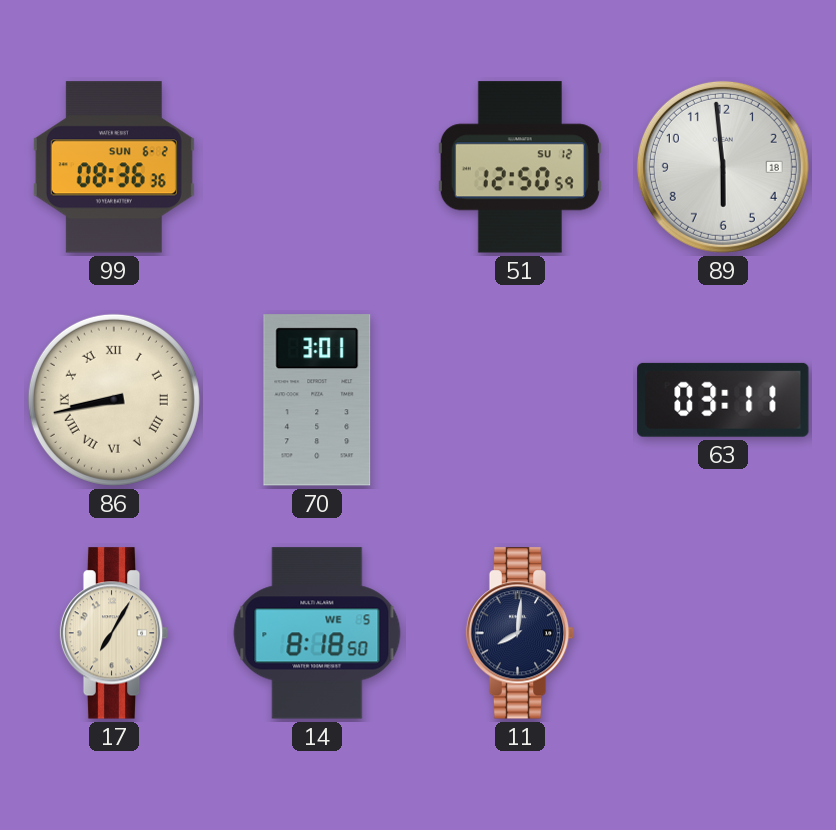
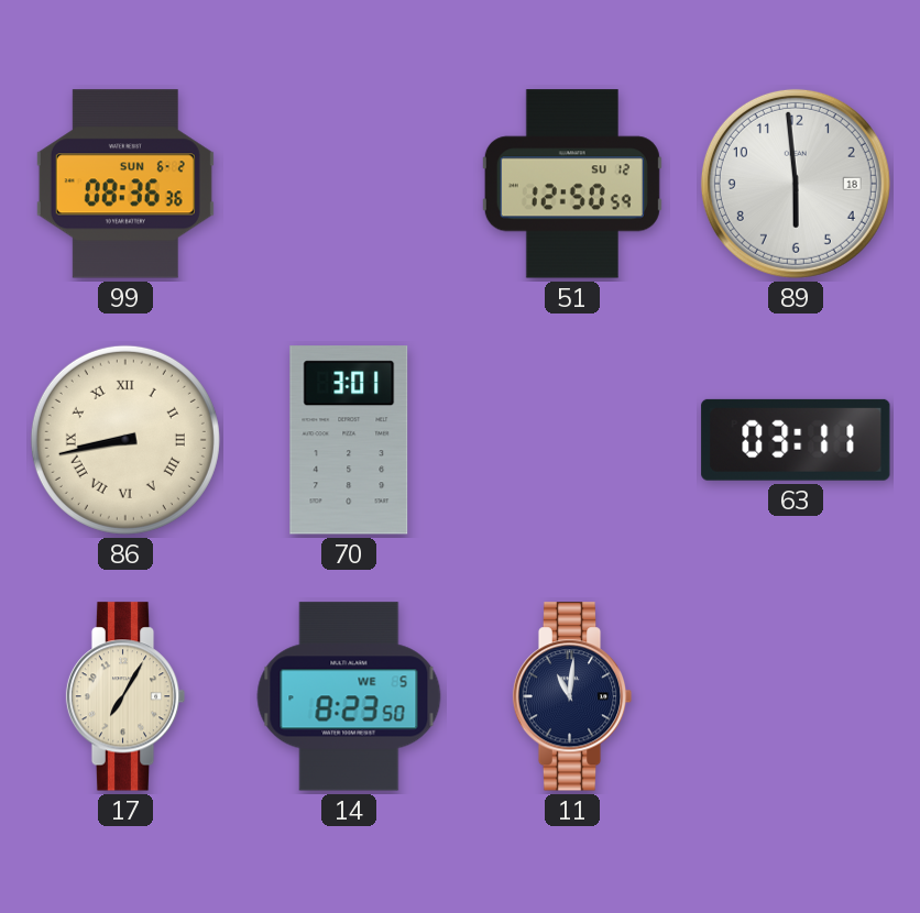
14: 8:18 -> 8:23 (349, 696)
11: 8:01 -> 11:01 (572, 696)
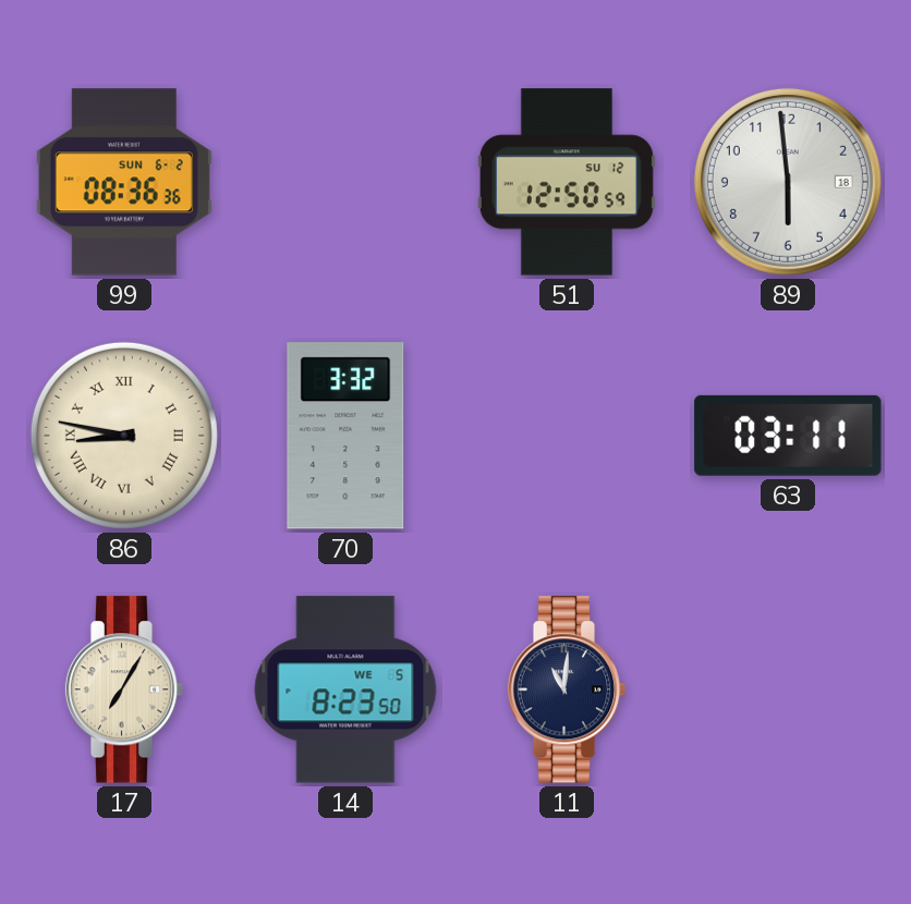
86: 8:43 -> 8:47 (124, 436)
70: 3:01 -> 3:32 (345, 436)
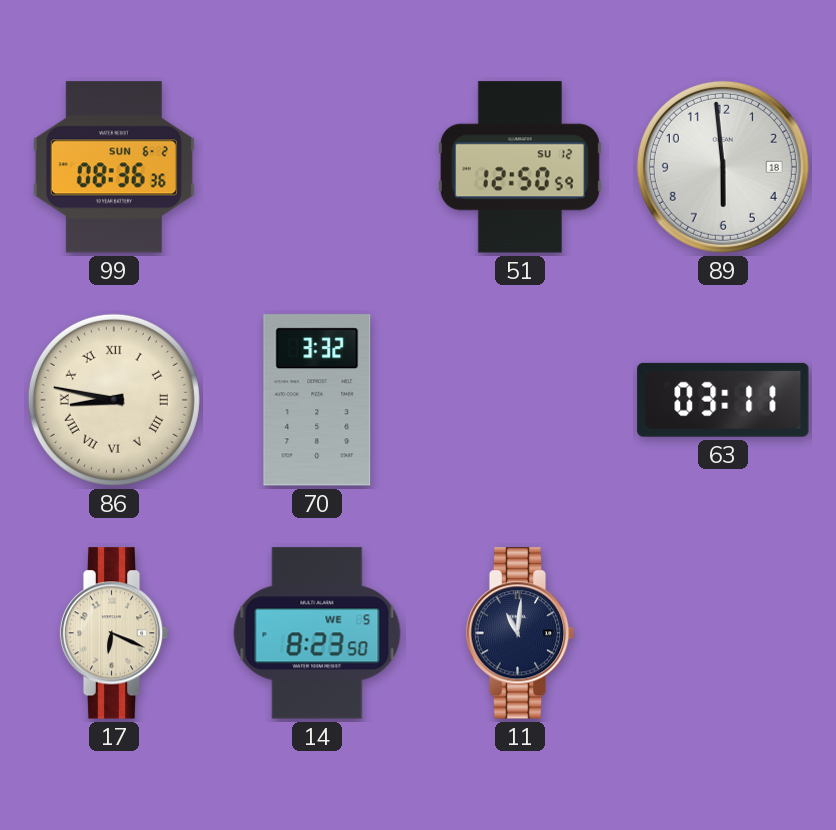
17: 7:05 -> 6:19 (114, 633)
